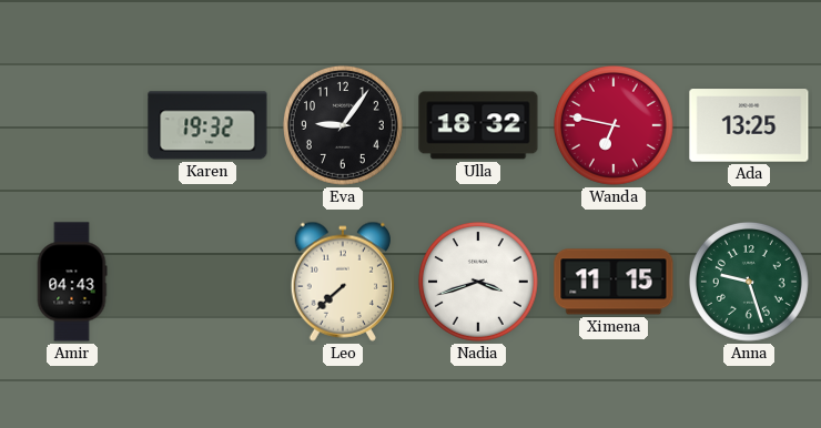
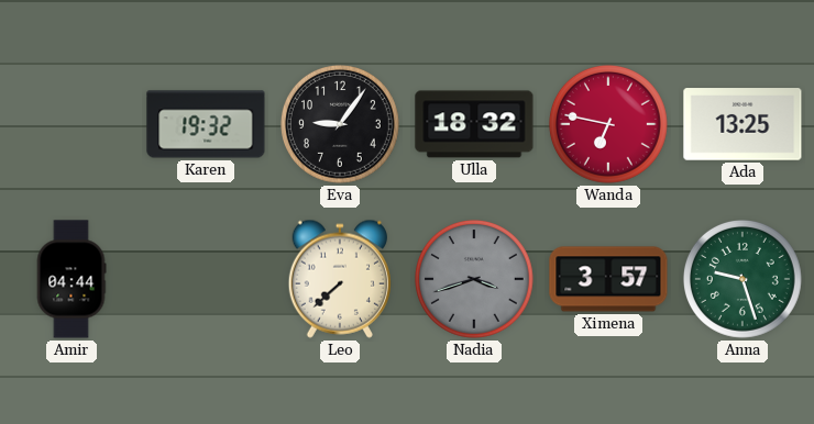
Amir: 04:43 -> 04:44 (71, 279)
Nadia dial: white -> grey (474, 279)
Ximena: 11:15 -> 3:57 (608, 279)
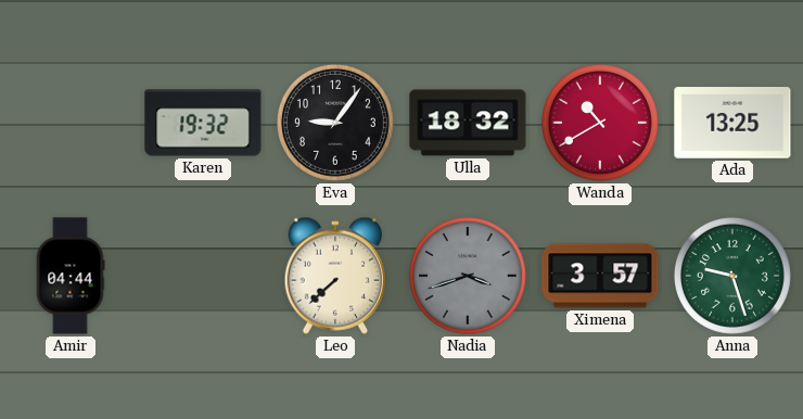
Wanda: 6:47 -> 10:40 (600, 123)
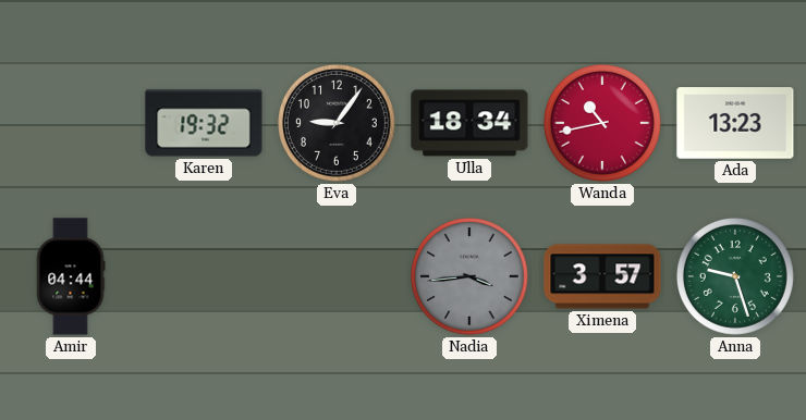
Ulla: 18:32 -> 18:34 (469, 123)
Wanda: 10:40 -> 10:43 (602, 123)
Ada: 13:25 -> 13:23 (735, 123)
Leo: 7:38 -> none (335, 276)
Nadia: 3:42 -> 3:44 (469, 276)
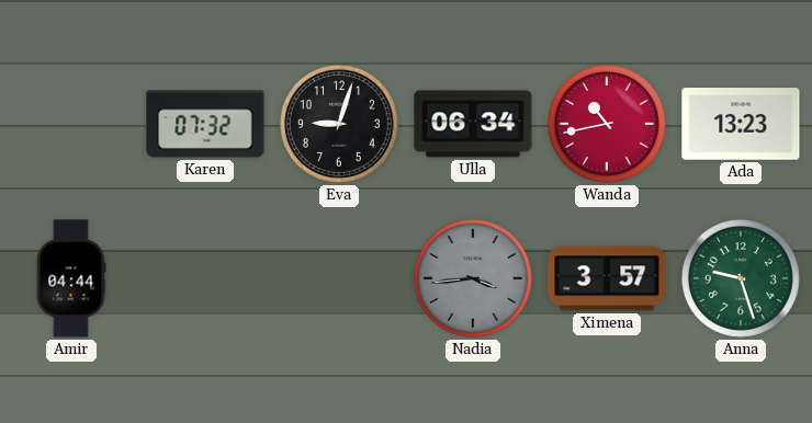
Karen: 19:32 -> 07:32 (205, 124)
Eva: 9:06 -> 9:03 (339, 124)
Ulla: 18:34 -> 06:34 (473, 124)
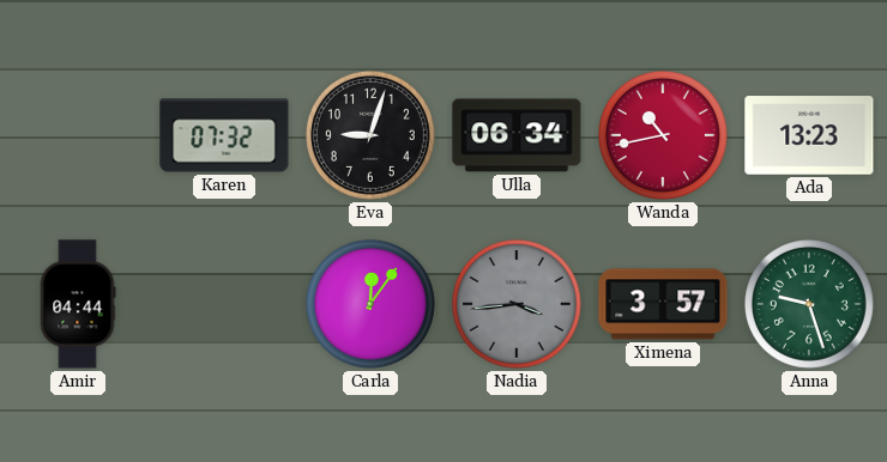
Carla: none -> 12:06 (370, 304)
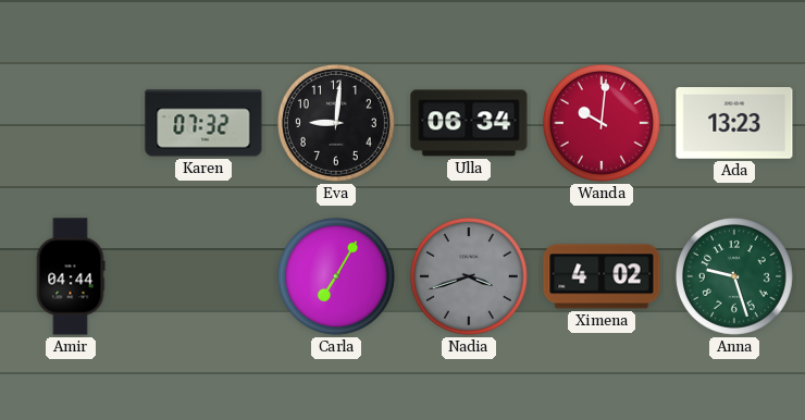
Eva: 9:03 -> 9:01 (336, 123)
Wanda: 10:43 -> 10:01 (602, 123)
Carla: 12:06 -> 7:05 (336, 276)
Nadia: 3:44 -> 3:42 (469, 276)
Ximena: 3:57 -> 4:02 (602, 276)
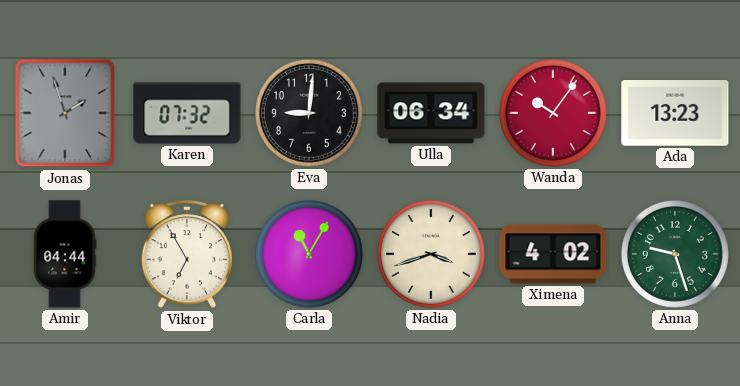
Jonas: none -> 1:57 (65, 113)
Wanda: 10:01 -> 10:06 (553, 113)
Viktor: none -> 6:55 (187, 255)
Carla: 7:05 -> 11:05 (309, 254)
Nadia dial: grey -> cream (431, 254)
